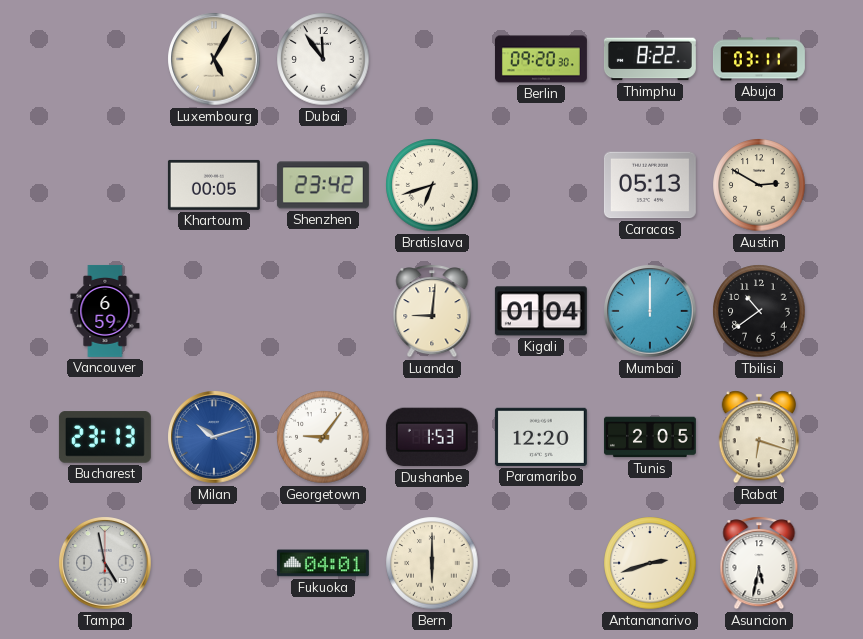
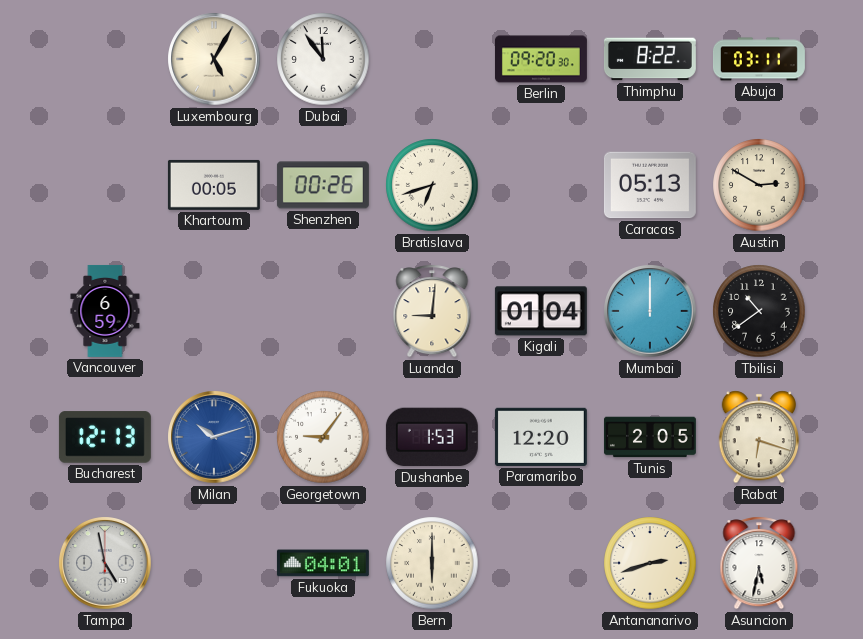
Shenzhen: 23:42 -> 00:26 (323, 185)
Bucharest: 23:13 -> 12:13 (105, 437)
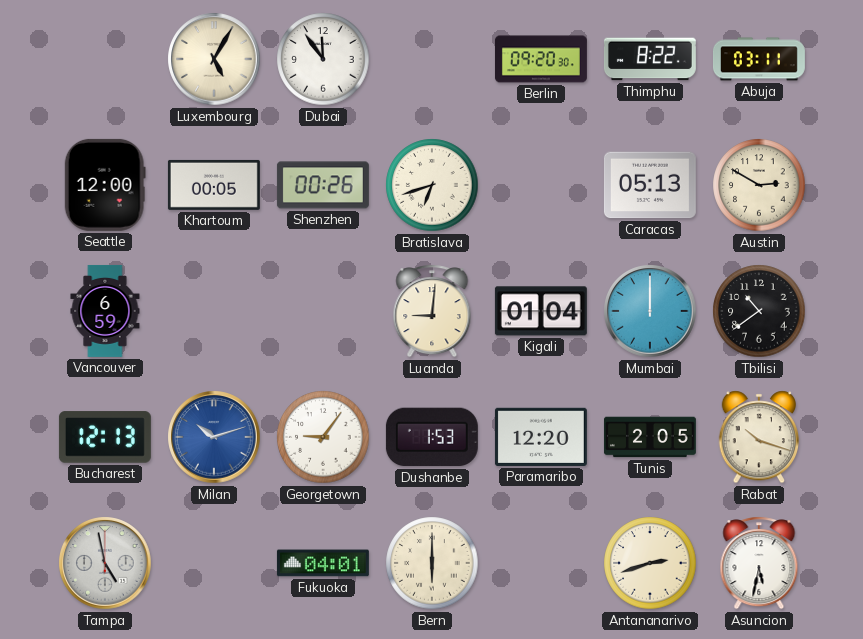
Seattle: none -> 12:00 (105, 185)
Rabat: 6:18 -> 10:18 (758, 437)
